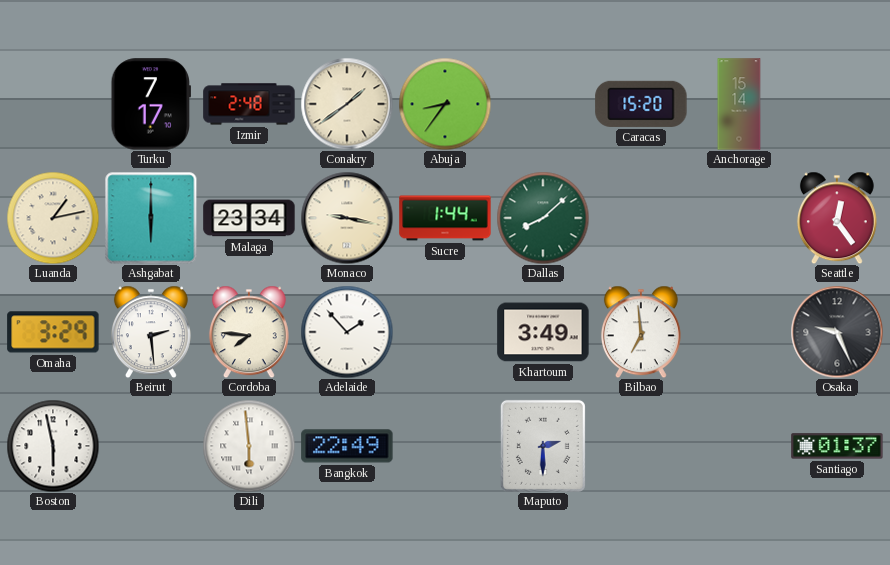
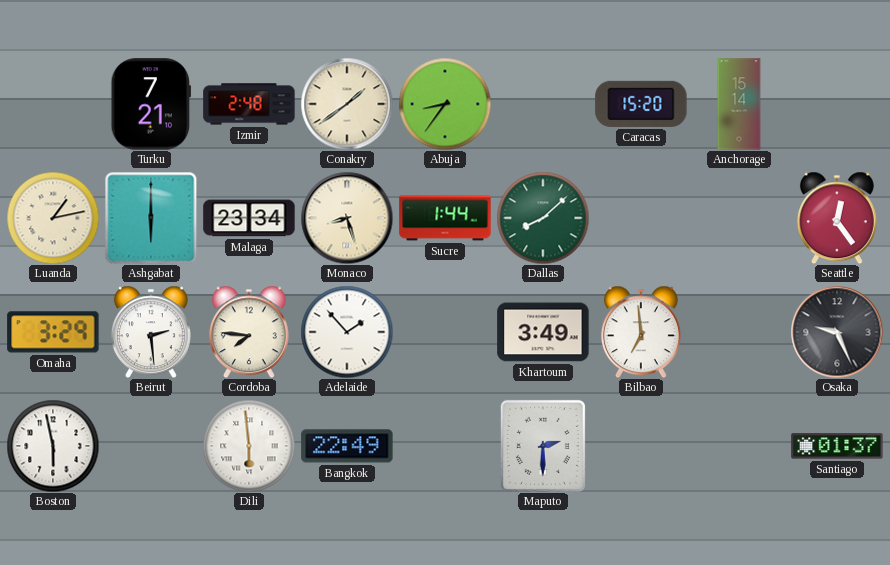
Turku: 7:17 -> 7:21 (150, 104)
Monaco: 9:17 -> 8:27 (347, 218)
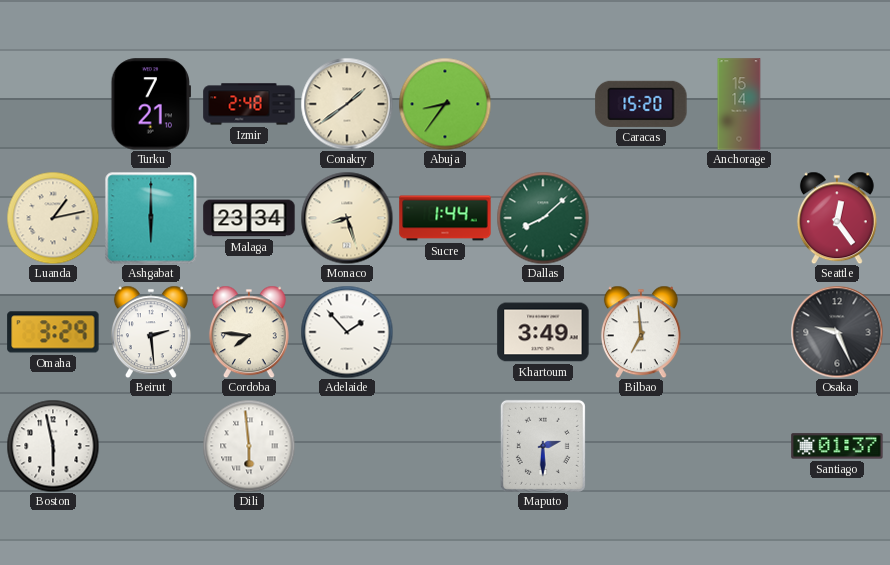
Bangkok: 22:49 -> none (347, 446)
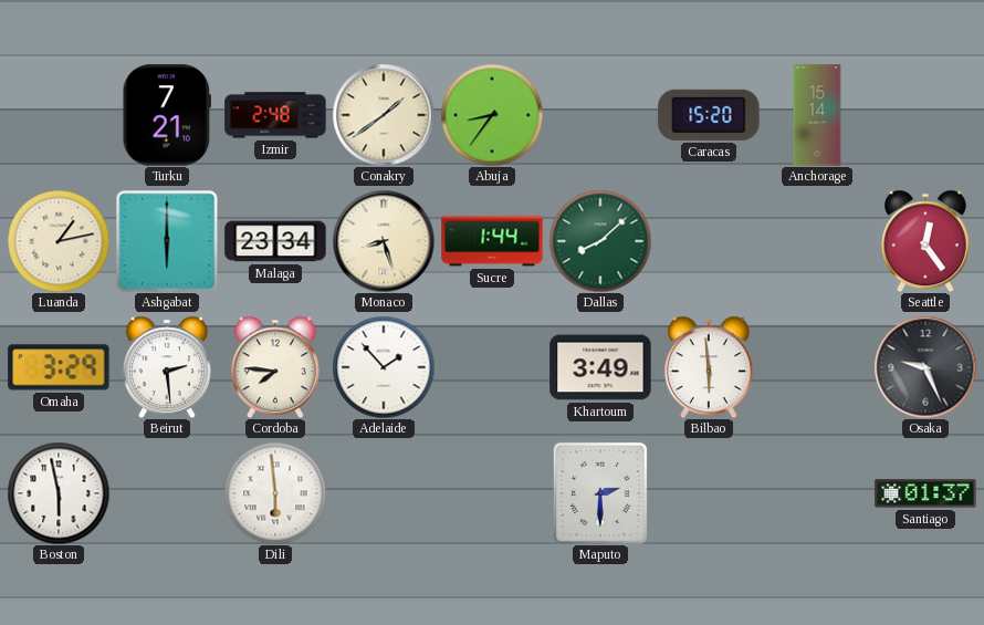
Bilbao: 6:59 -> 5:59 (709, 367)
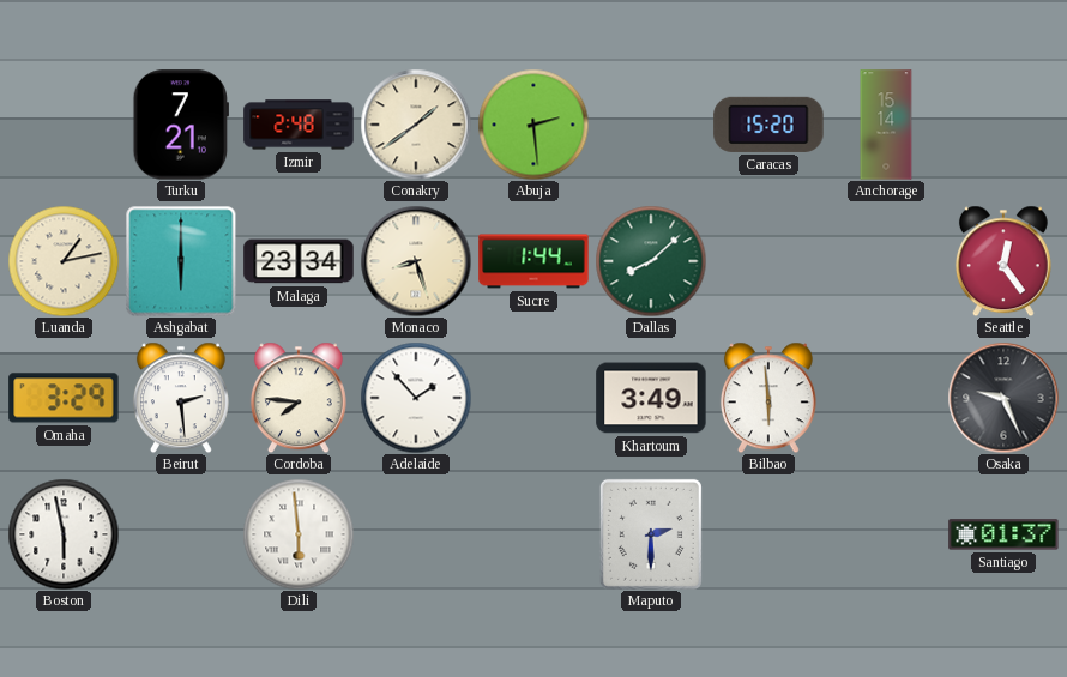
Abuja: 8:36 -> 2:29 (533, 125)
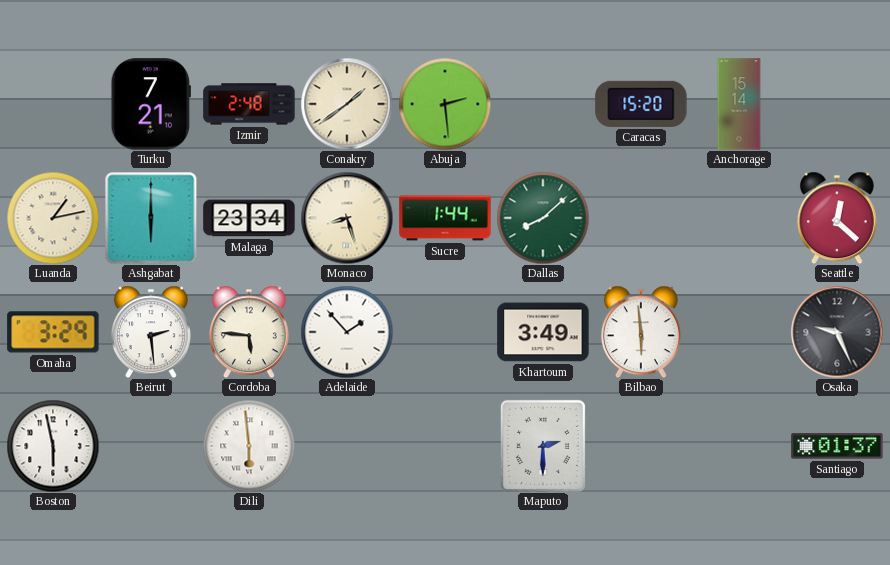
Seattle: 12:24 -> 12:22 (837, 218)
Cordoba: 7:46 -> 5:46 (249, 332)
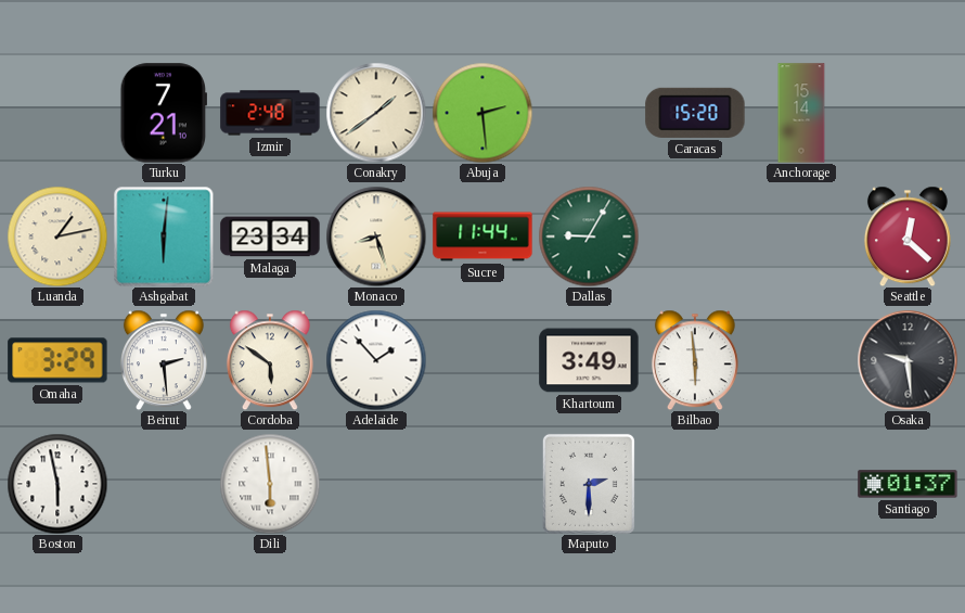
Ashgabat: 6:00 -> 6:01 (164, 237)
Sucre: 1:44 -> 11:44 (483, 237)
Dallas: 8:08 -> 9:05 (589, 237)
Cordoba: 5:46 -> 5:51 (270, 360)
Osaka: 9:26 -> 9:29 (908, 360)
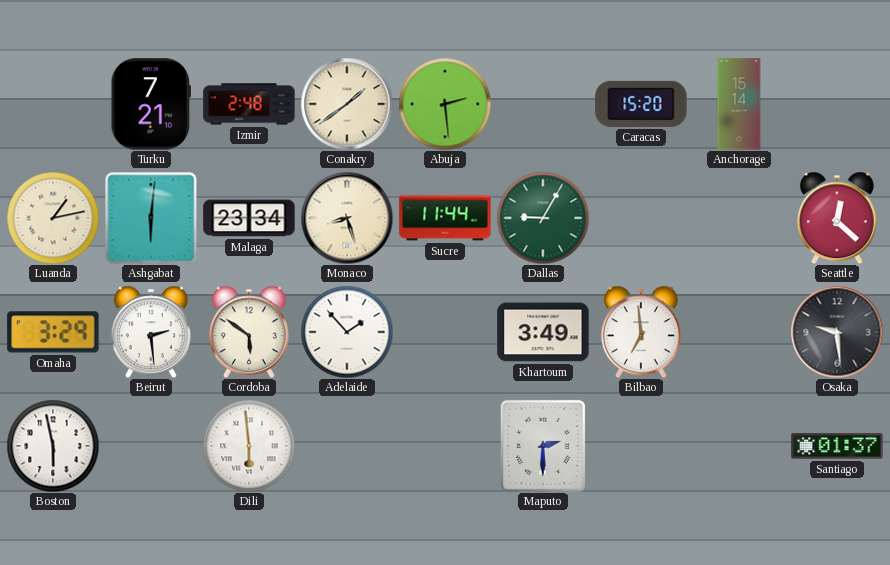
Bilbao: 5:59 -> 6:59 (641, 332)
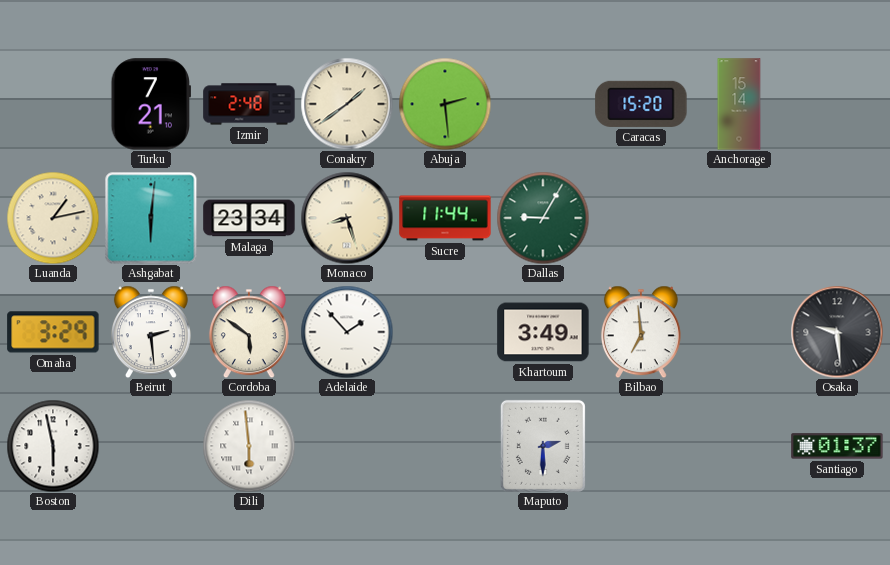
Seattle: 12:22 -> none (837, 218)
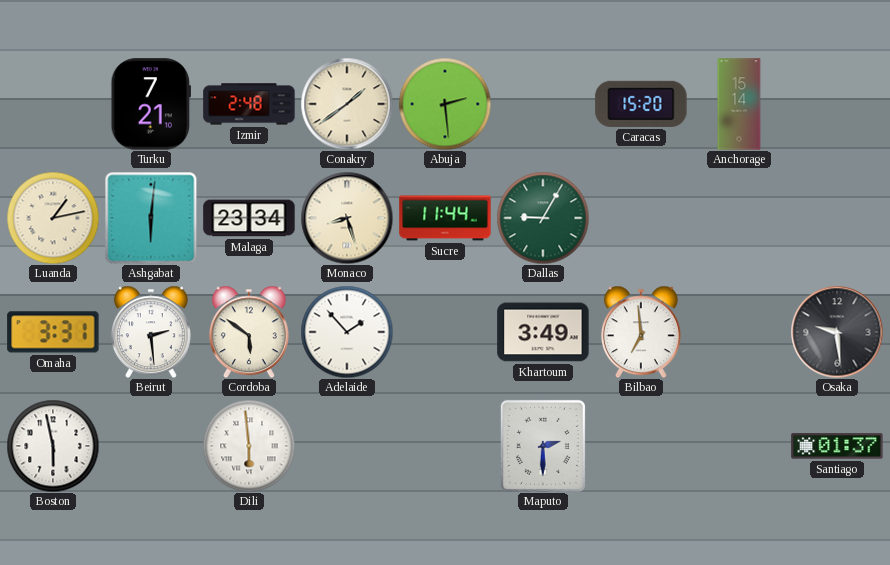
Omaha: 3:29 -> 3:31 (53, 332)
